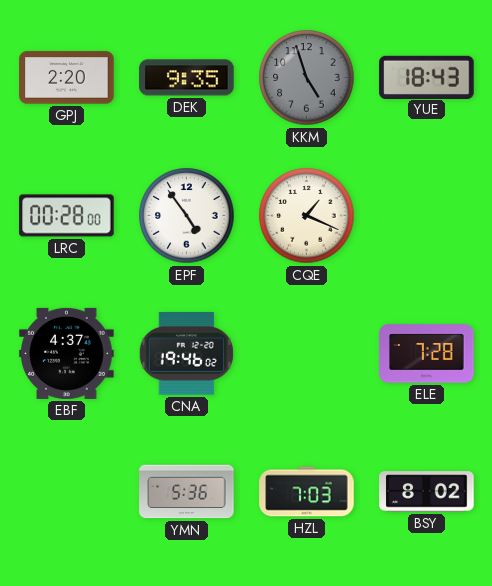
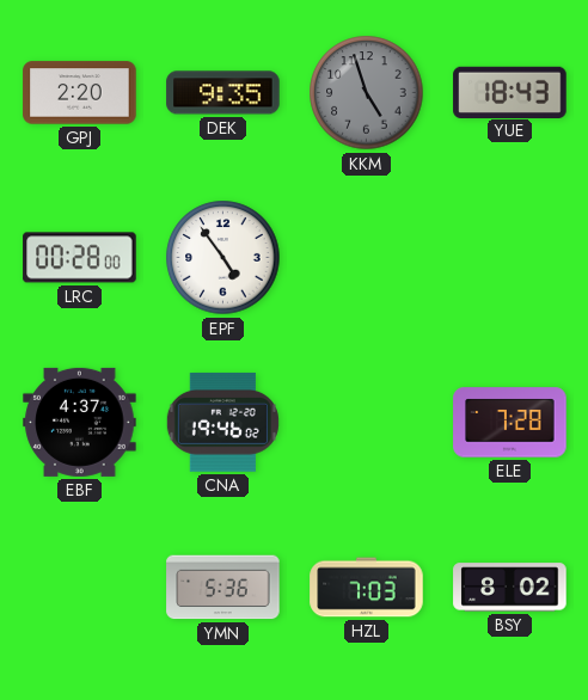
CQE: 1:19 -> none (307, 216)
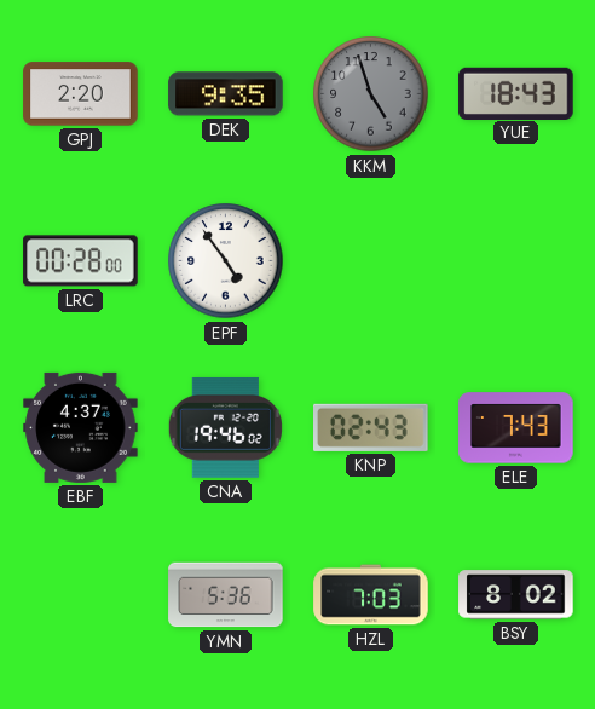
KNP: none -> 02:43 (371, 427)
ELE: 7:28 -> 7:43 (516, 428)
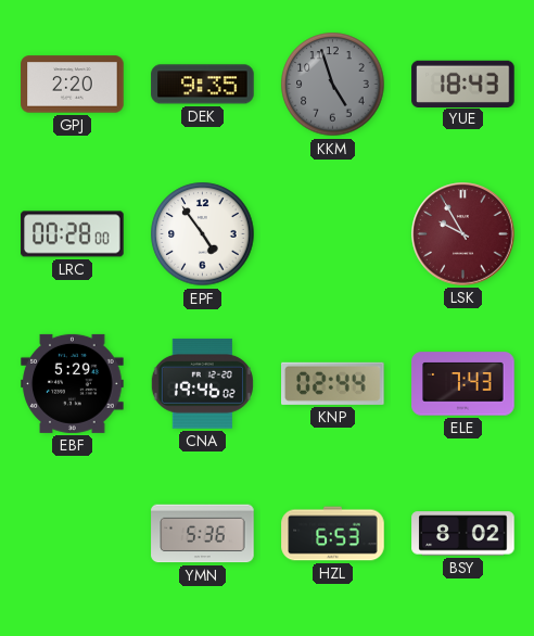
LSK: none -> 9:55 (463, 234)
EBF: 4:37 -> 5:29 (73, 383)
KNP: 02:43 -> 02:44 (333, 383)
HZL: 7:03 -> 6:53 (333, 534)
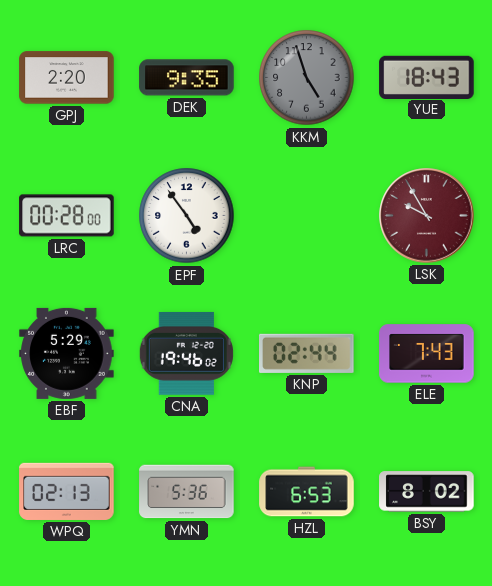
WPQ: none -> 02:13 (67, 491)
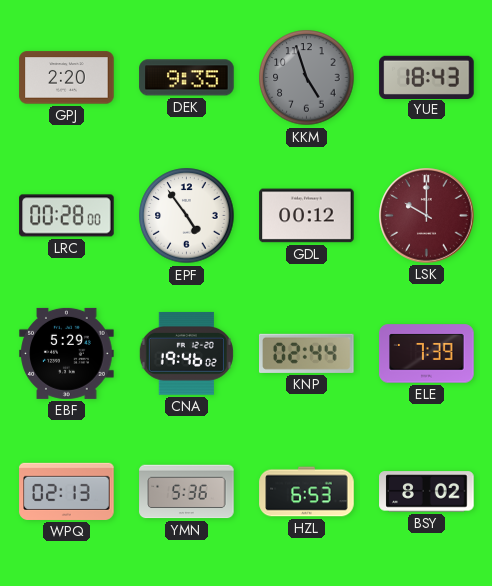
GDL: none -> 00:12 (307, 216)
LSK: 9:55 -> 10:00 (427, 216)
ELE: 7:43 -> 7:39 (427, 354)
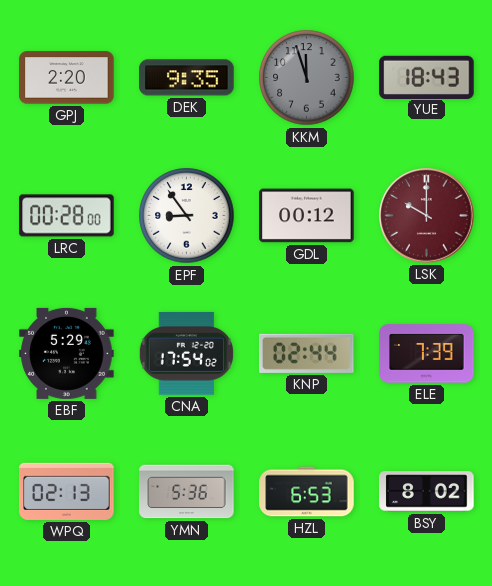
KKM: 4:57 -> 11:57 (307, 78)
EPF: 4:54 -> 8:54 (187, 216)
CNA: 19:46 -> 17:54 (186, 354)
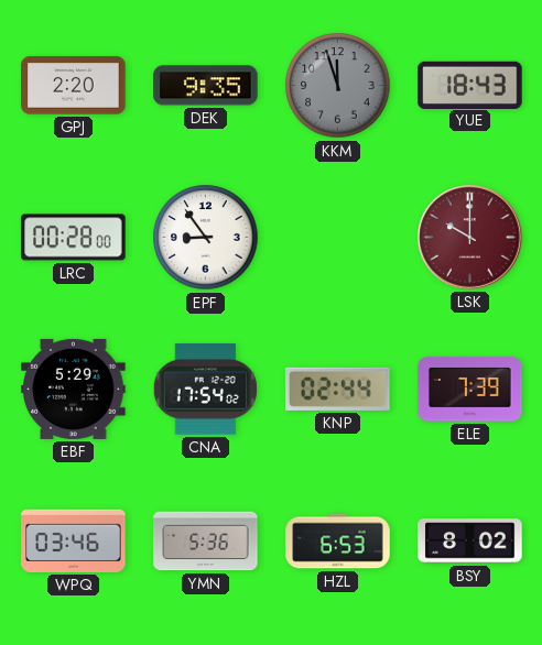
GDL: 00:12 -> none (307, 216)
WPQ: 02:13 -> 03:46 (74, 540)
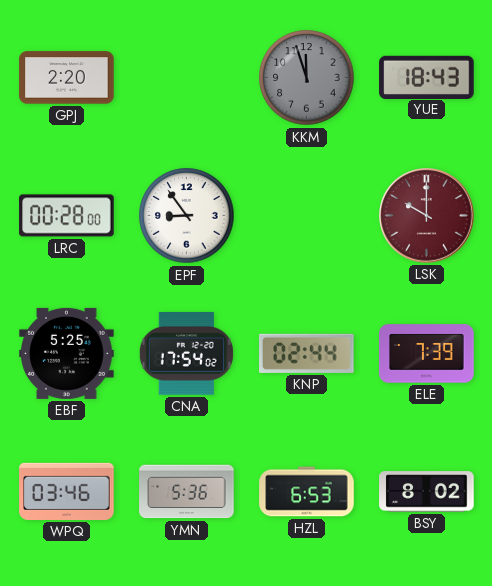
DEK: 9:35 -> none (206, 86)
EBF: 5:29 -> 5:25 (67, 353)
